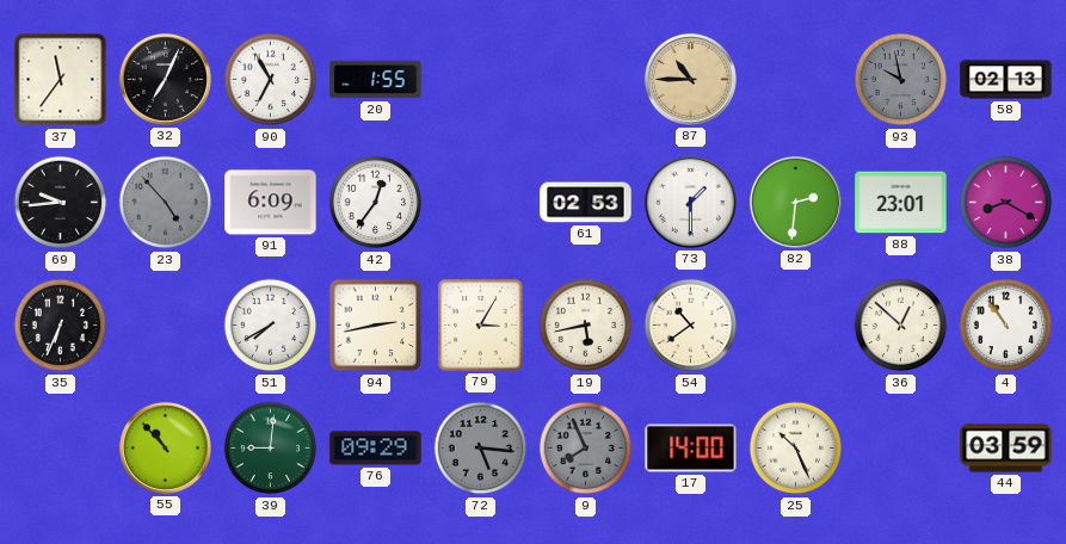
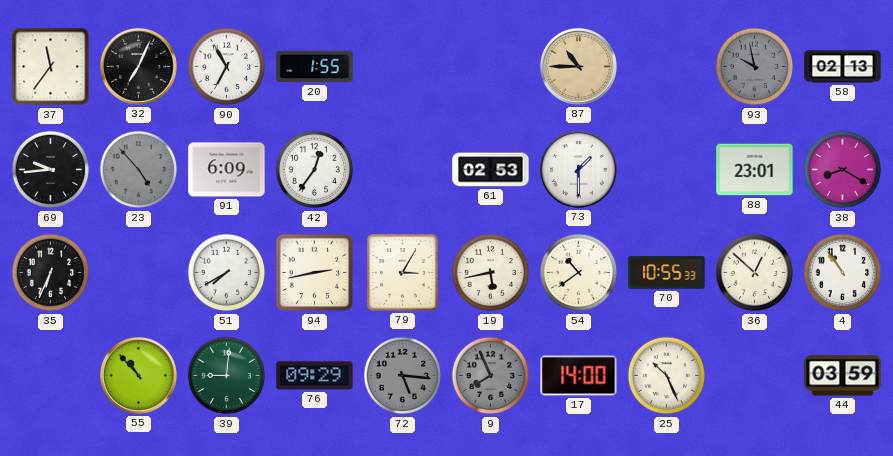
82: 2:31 -> none (795, 202)
70: none -> 10:55 (667, 273)
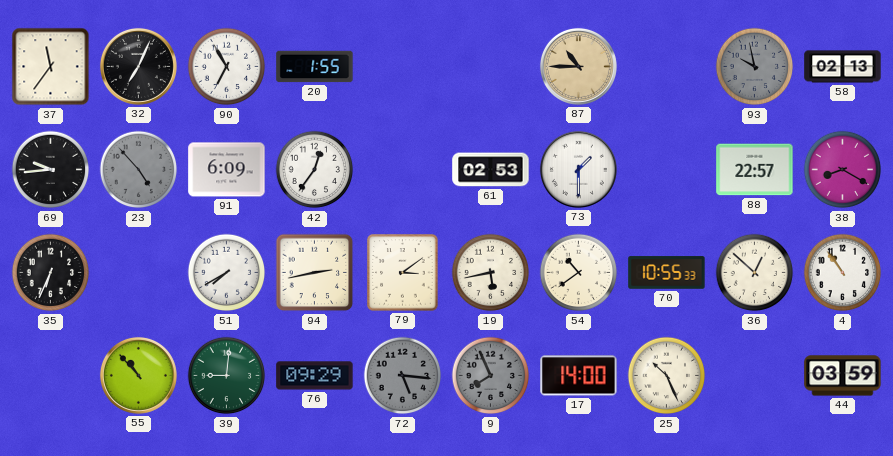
88: 23:01 -> 22:57 (755, 170)
79: 3:05 -> 3:09 (403, 273)
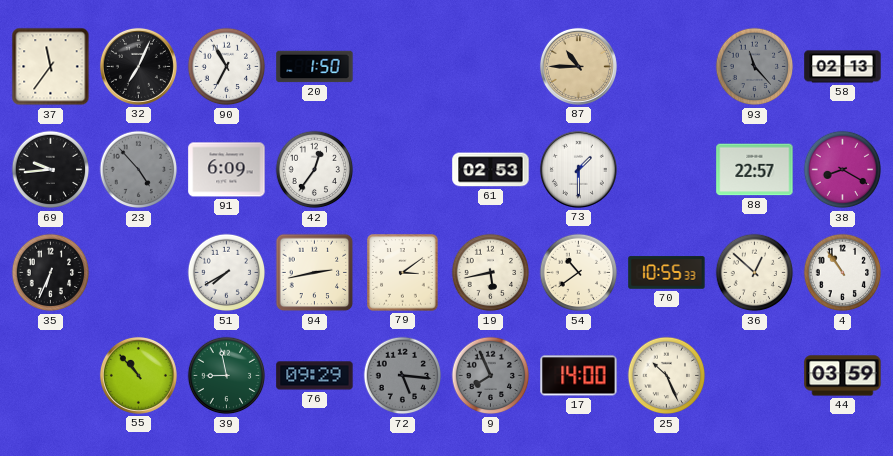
20: 1:55 -> 1:50 (315, 67)
93: 9:58 -> 11:23 (755, 67)
39: 9:01 -> 8:58 (227, 376)
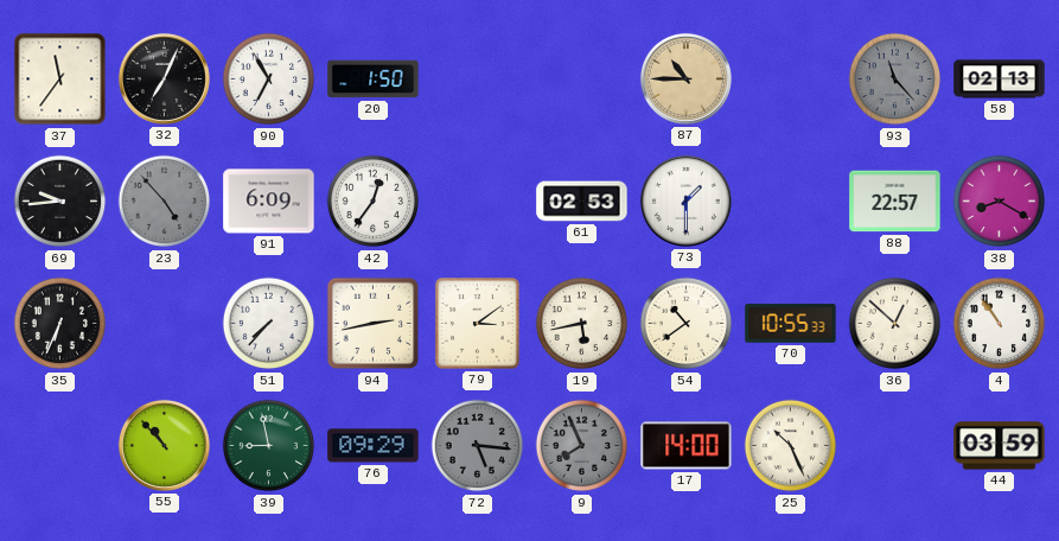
51: 7:40 -> 7:37 (269, 324)
